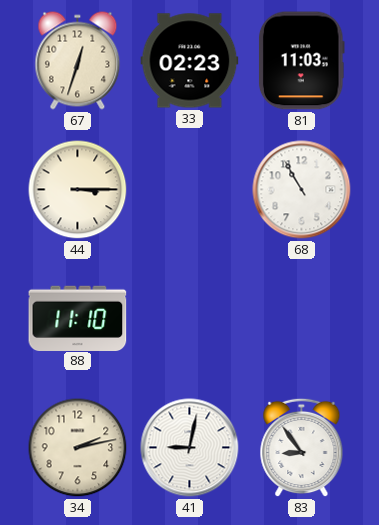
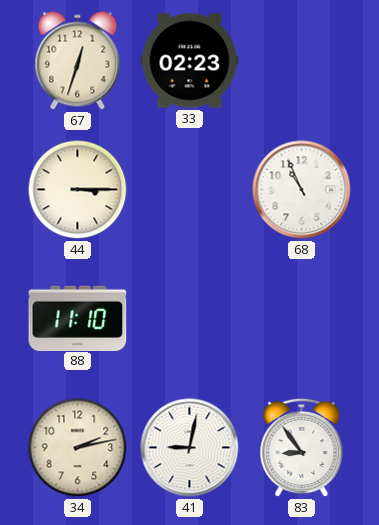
81: 11:03 -> none (301, 61)
68: 10:55 -> 10:56 (302, 190)
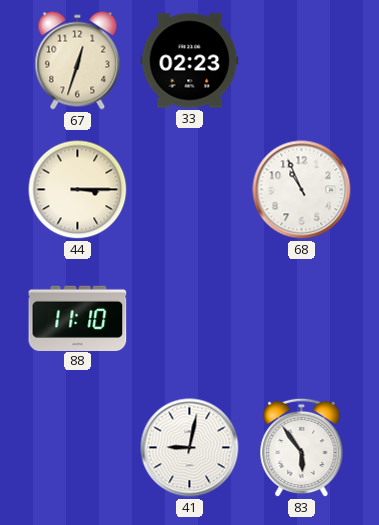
34: 2:13 -> none (78, 448)
83: 8:54 -> 5:54 (302, 448)
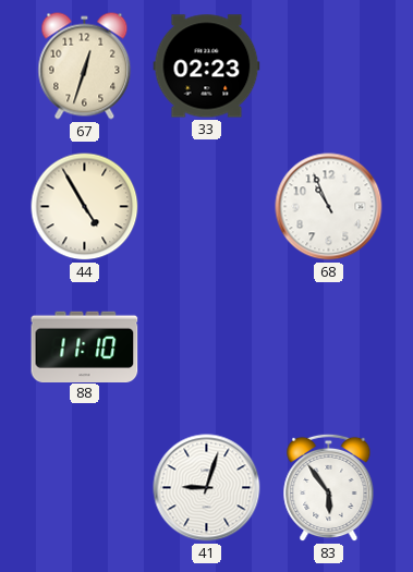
44: 3:15 -> 4:55 (85, 207)
41: 9:02 -> 9:03 (207, 488)
